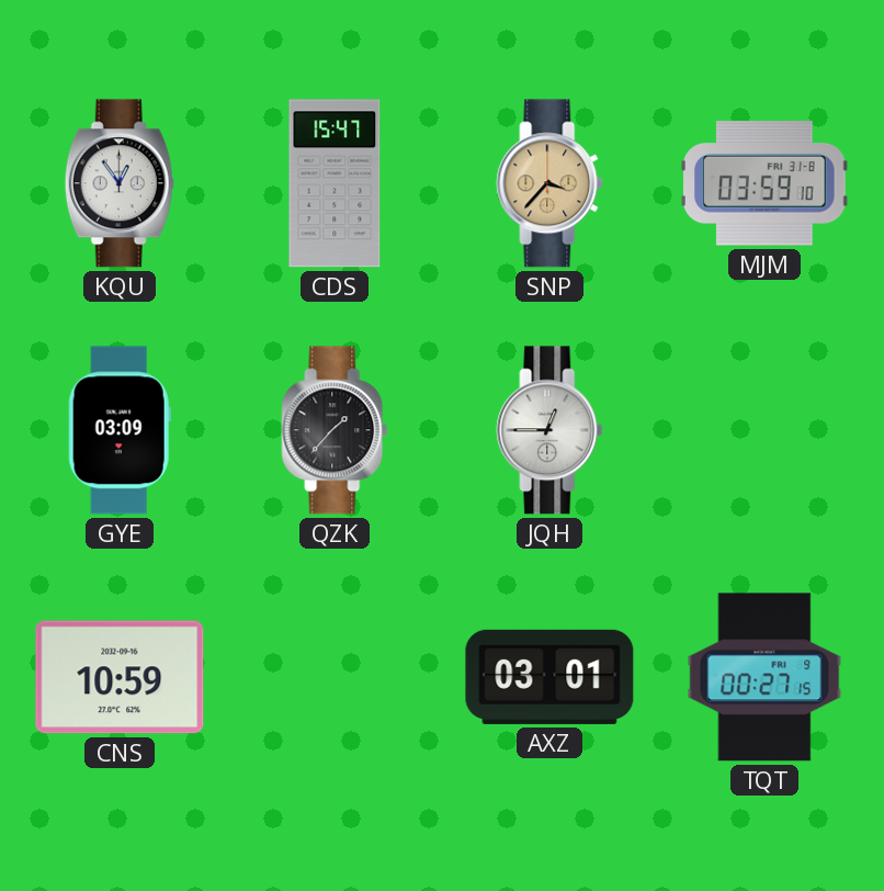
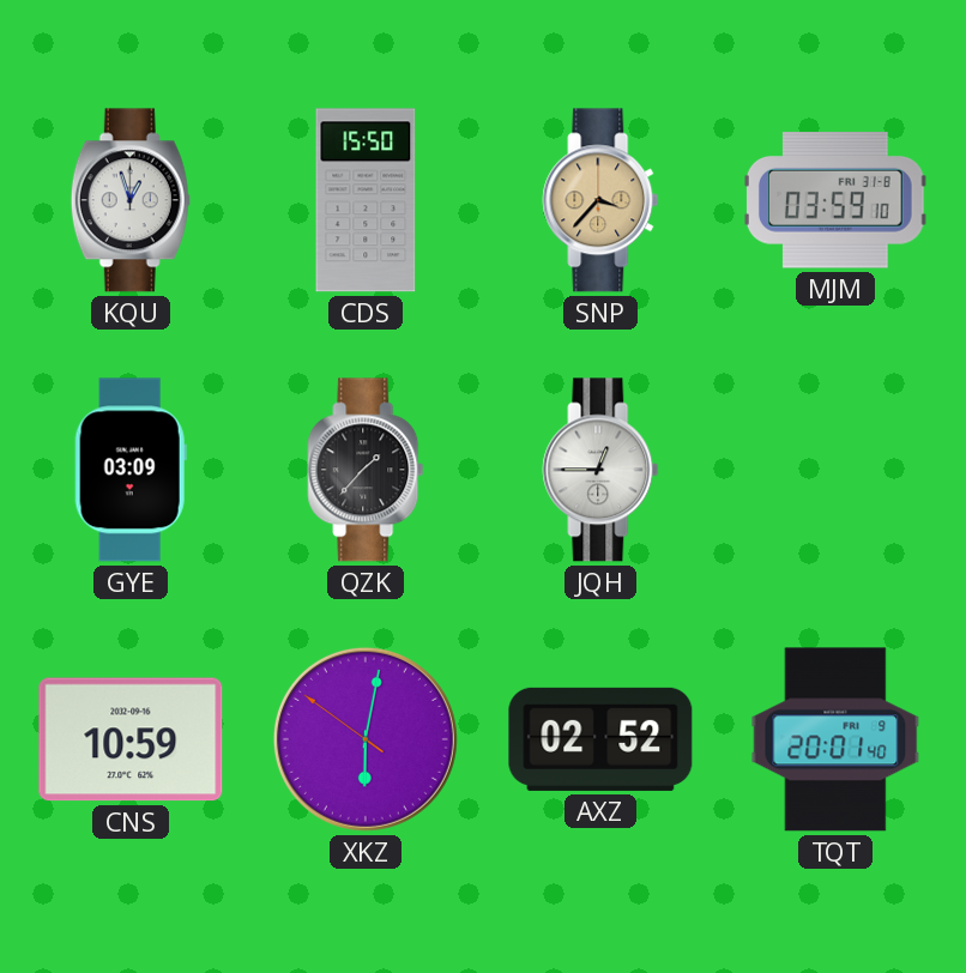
KQU: 12:54 -> 12:57 (131, 200)
CDS: 15:47 -> 15:50 (366, 200)
XKZ: none -> 6:01 (366, 739)
AXZ: 03:01 -> 02:52 (600, 739)
TQT: 00:27 -> 20:01 (835, 739)
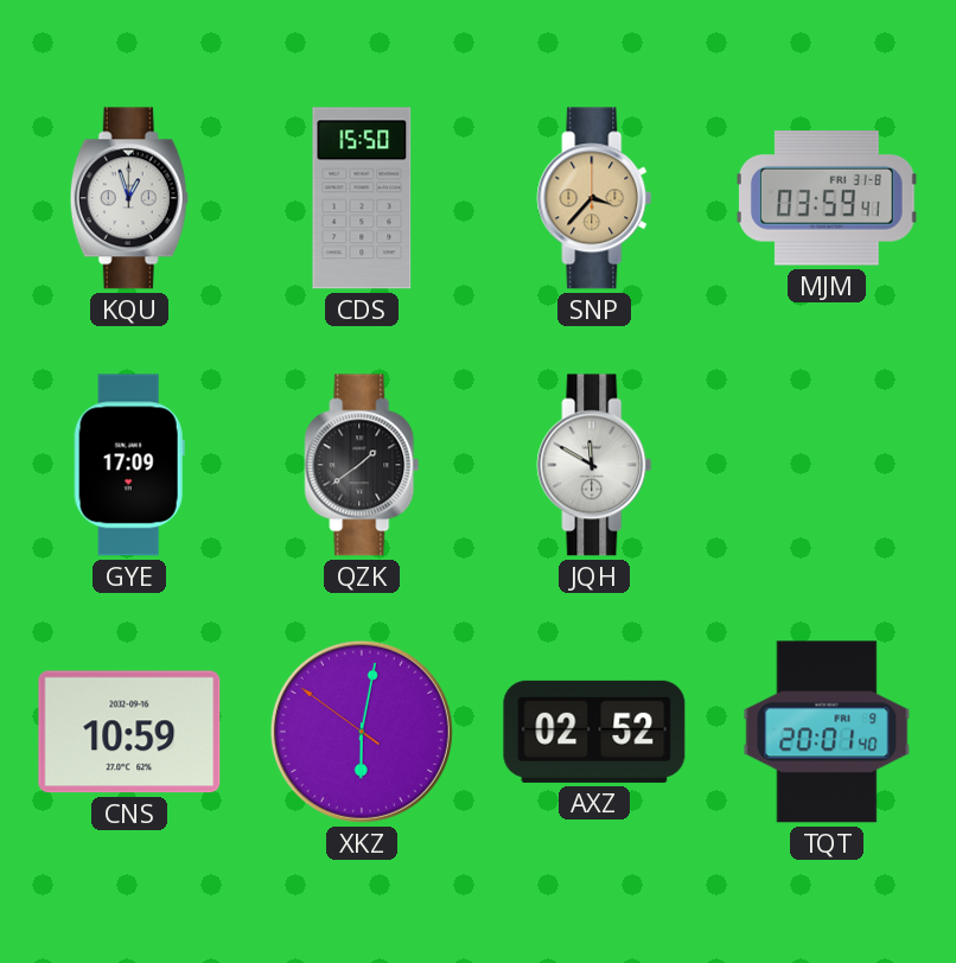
MJM: 03:59:10 -> 03:59:41 (828, 198)
GYE: 03:09 -> 17:09 (129, 465)
QZK: 1:37 -> 1:39 (362, 465)
JQH: 12:45 -> 11:50 (594, 465)
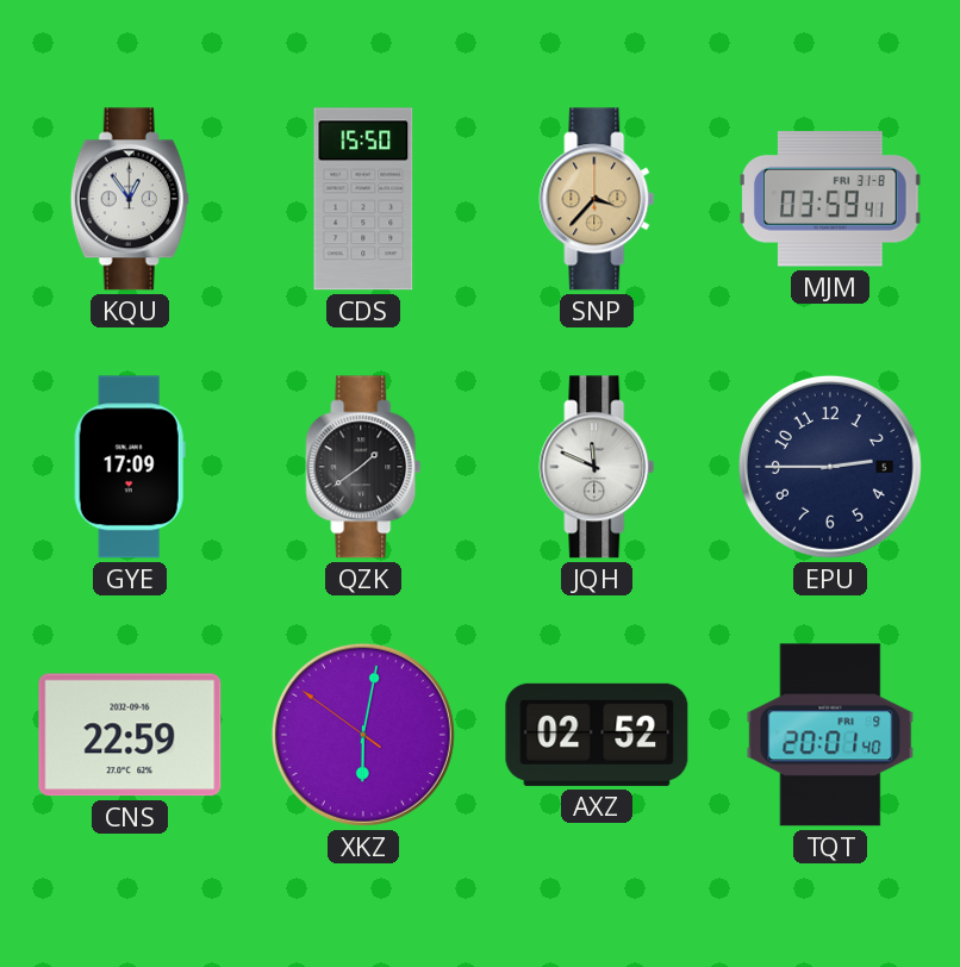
KQU: 12:57 -> 12:54 (130, 199)
JQH: 11:50 -> 11:49 (597, 467)
EPU: none -> 2:45 (830, 467)
CNS: 10:59 -> 22:59 (130, 735)
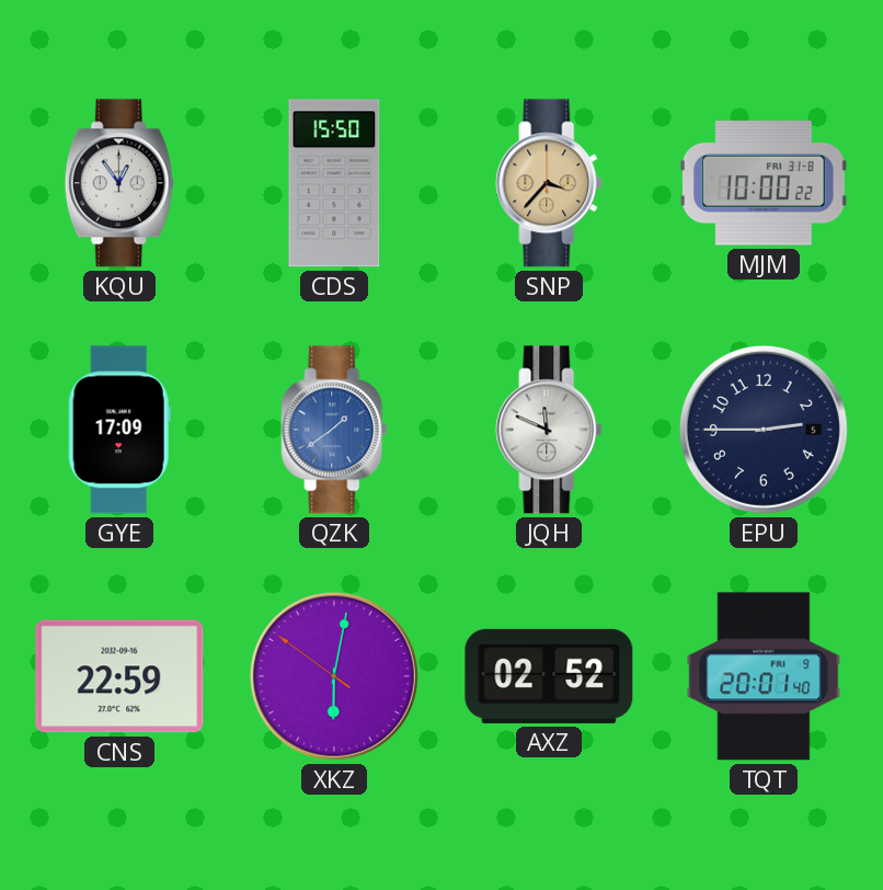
MJM: 03:59 -> 10:00 (765, 183)
QZK dial: black -> blue (334, 430)
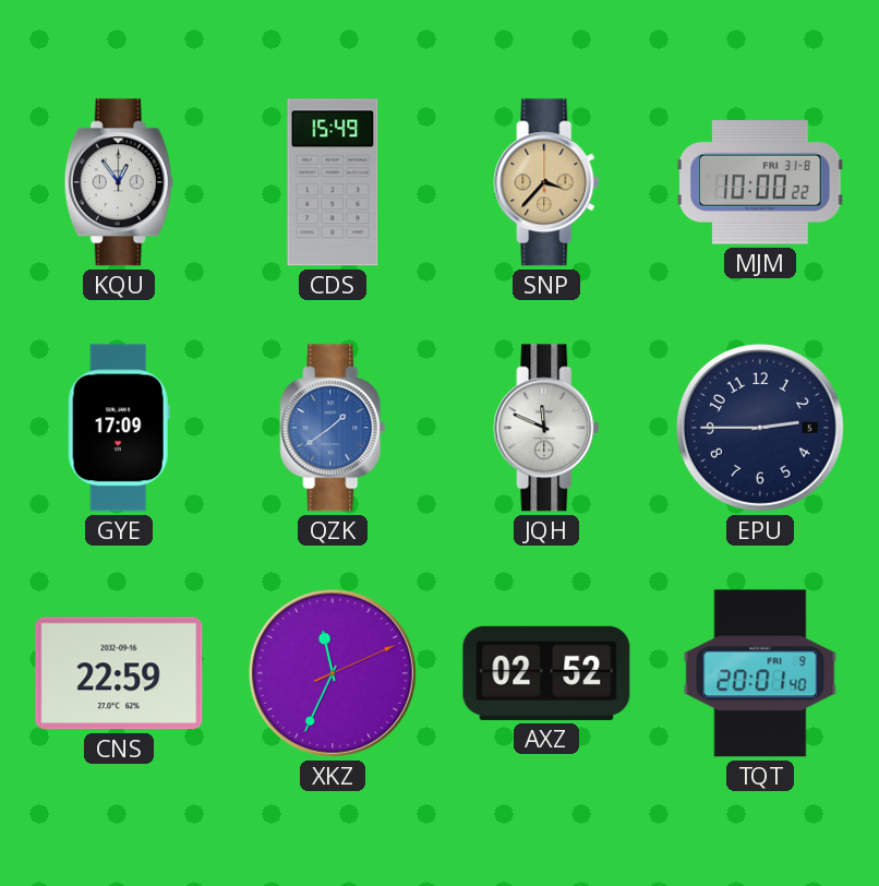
CDS: 15:50 -> 15:49 (333, 182)
XKZ: 6:01 -> 11:34 (333, 673)
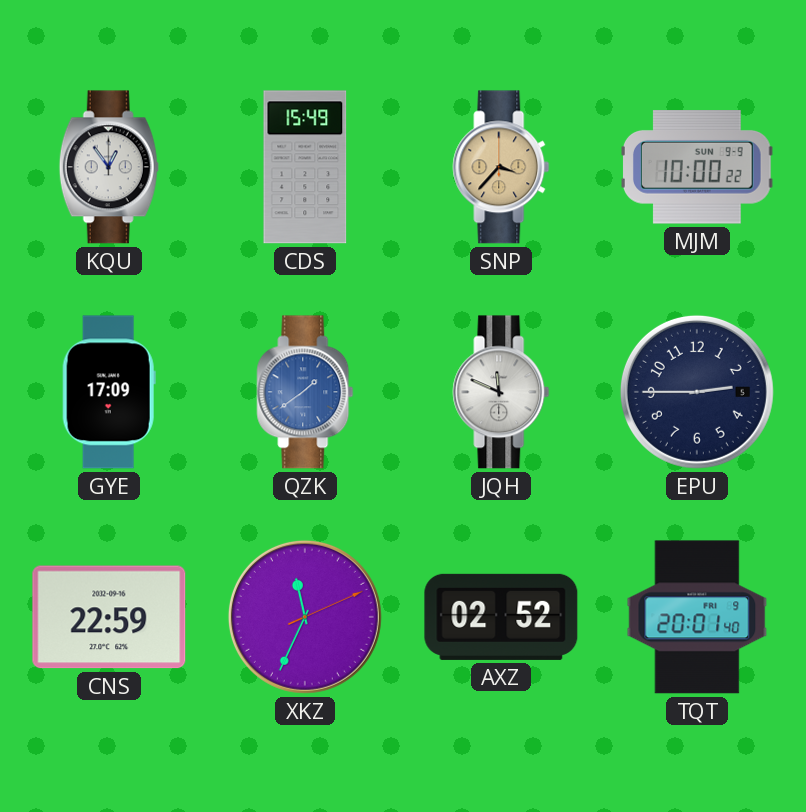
MJM date: FRI 31-8 -> SUN 9-9 (698, 167)
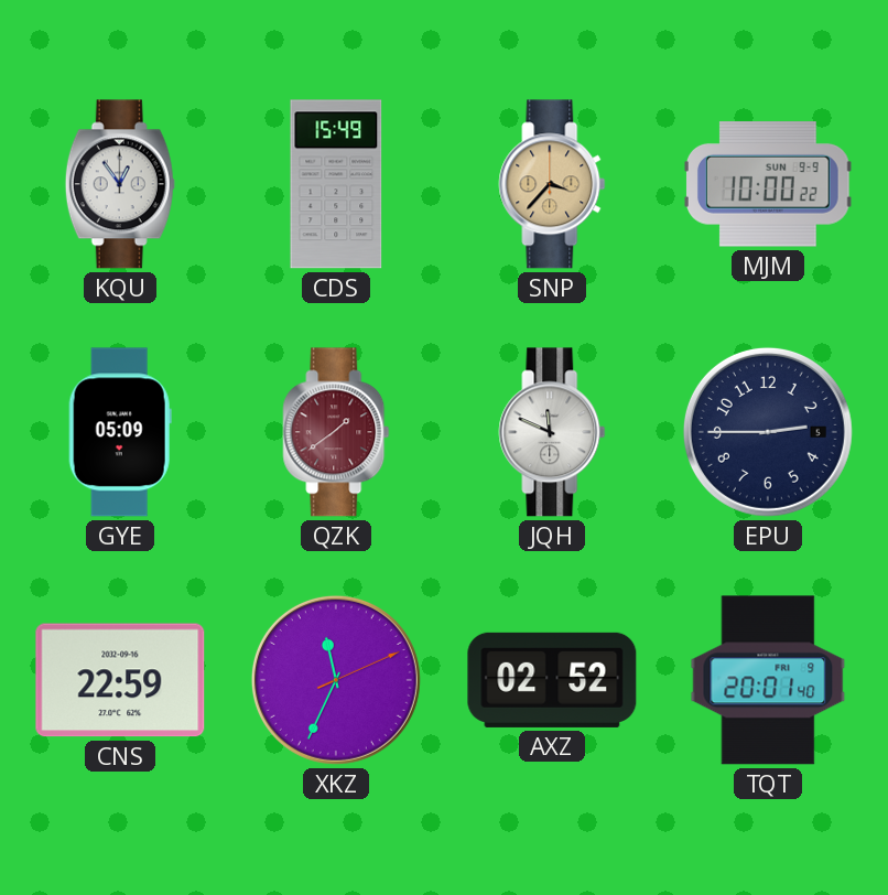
GYE: 17:09 -> 05:09 (120, 432)
QZK dial: blue -> burgundy (336, 432)
